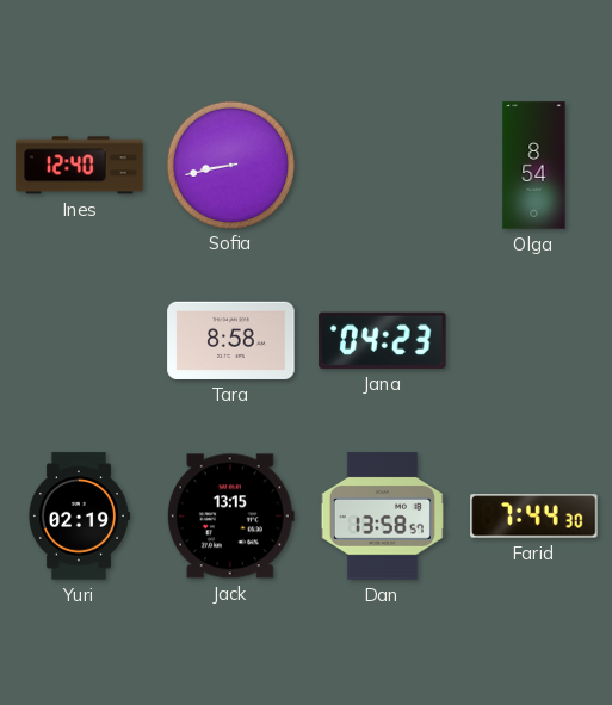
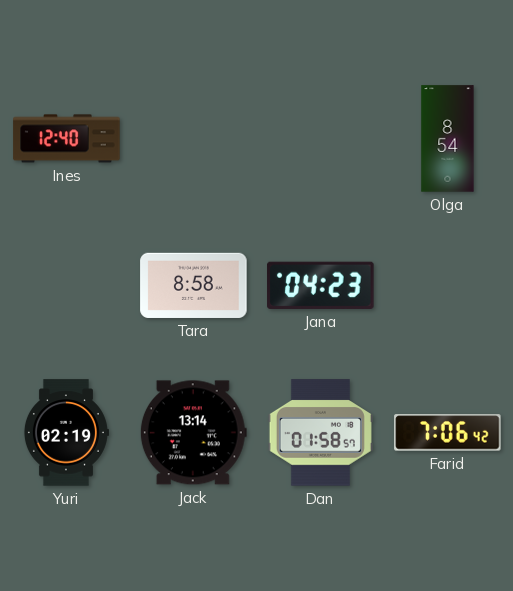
Sofia: 8:43 -> none (230, 165)
Jack: 13:15 -> 13:14 (193, 433)
Dan: 13:58 -> 01:58 (320, 433)
Farid: 7:44 -> 7:06 (448, 433)
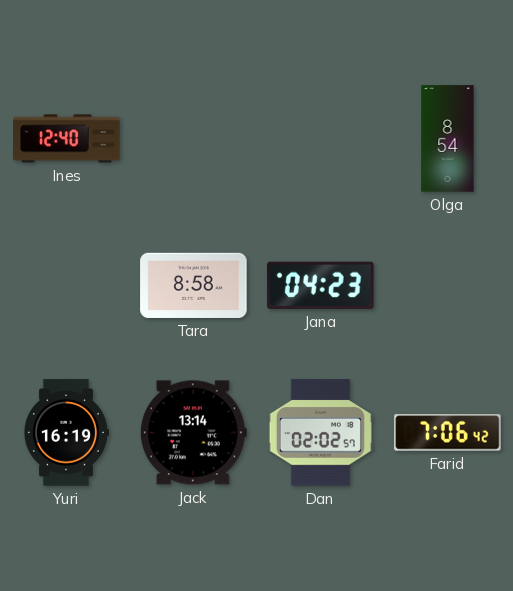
Yuri: 02:19 -> 16:19 (66, 433)
Dan: 01:58 -> 02:02 (320, 433)
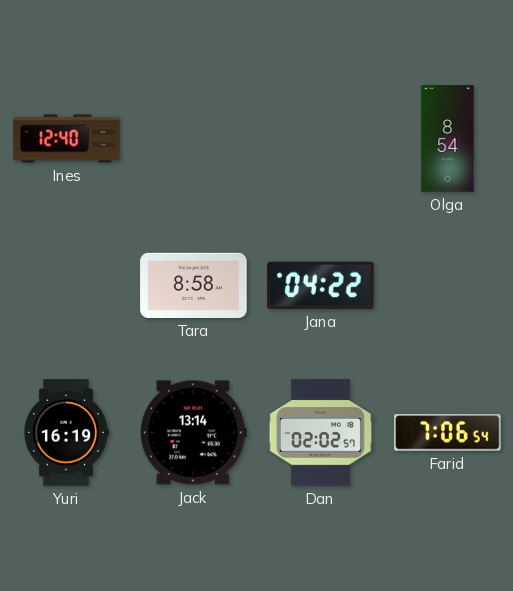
Jana: 04:23 -> 04:22 (321, 285)
Farid: 7:06:42 -> 7:06:54 (448, 433)
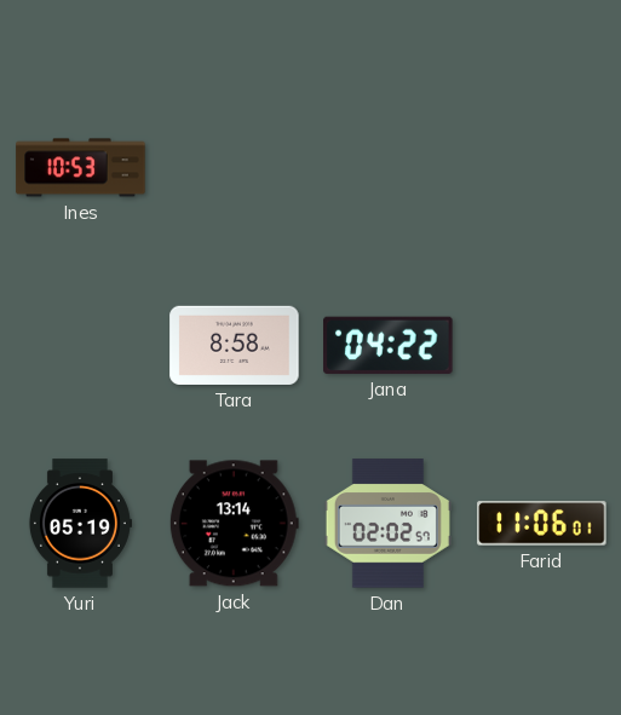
Ines: 12:40 -> 10:53 (81, 168)
Olga: 8:54 -> none (448, 139)
Yuri: 16:19 -> 05:19 (80, 524)
Farid: 7:06 -> 11:06 (542, 524)
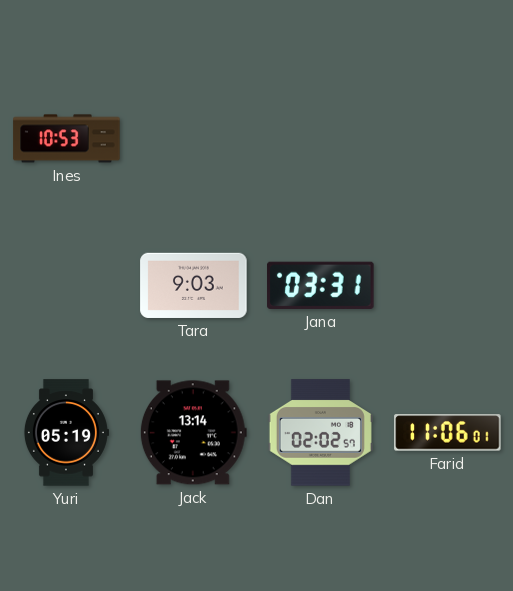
Tara: 8:58 -> 9:03 (194, 285)
Jana: 04:22 -> 03:31 (321, 285)
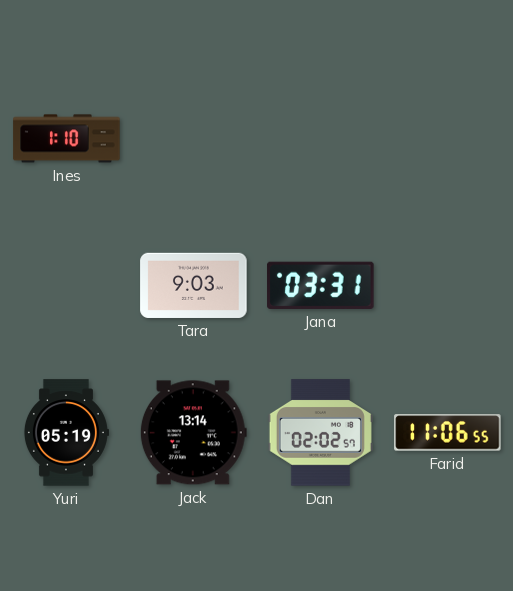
Ines: 10:53 -> 1:10 (67, 139)
Farid: 11:06:01 -> 11:06:55 (448, 433)
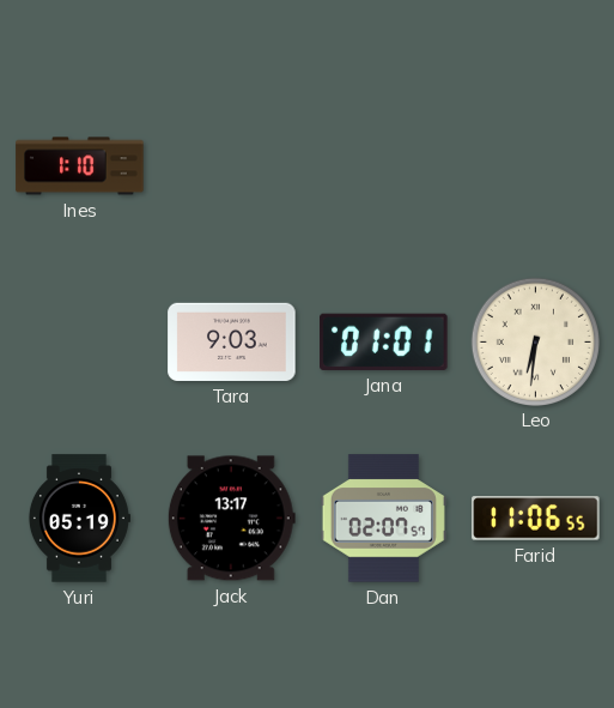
Jana: 03:31 -> 01:01 (384, 341)
Leo: none -> 6:31 (535, 341)
Jack: 13:14 -> 13:17 (231, 519)
Dan: 02:02 -> 02:07 (383, 519)
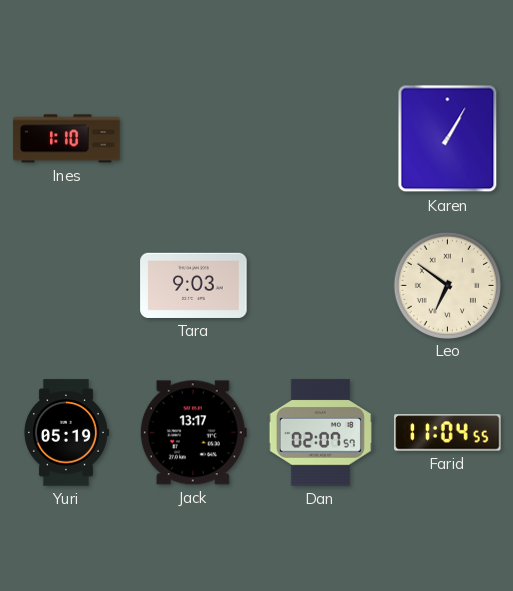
Karen: none -> 1:05 (448, 139)
Jana: 01:01 -> none (384, 341)
Leo: 6:31 -> 6:51 (447, 285)
Farid: 11:06 -> 11:04 (448, 433)
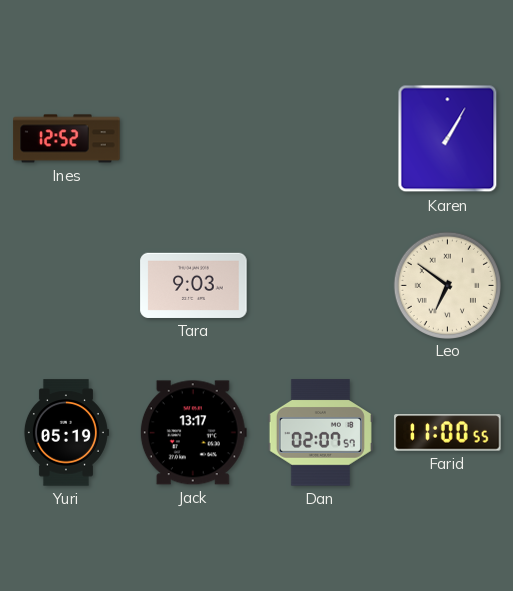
Ines: 1:10 -> 12:52 (67, 139)
Farid: 11:04 -> 11:00 (448, 433)
